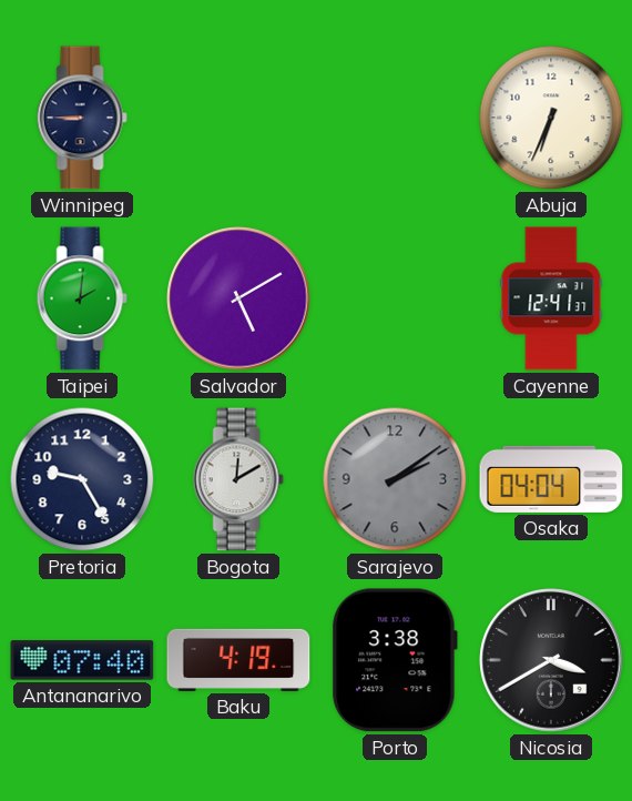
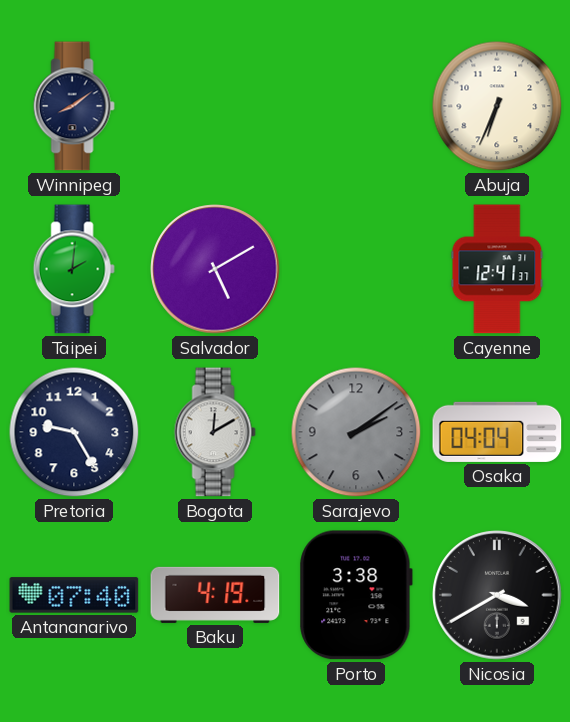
Winnipeg: 8:45 -> 8:09 (74, 106)
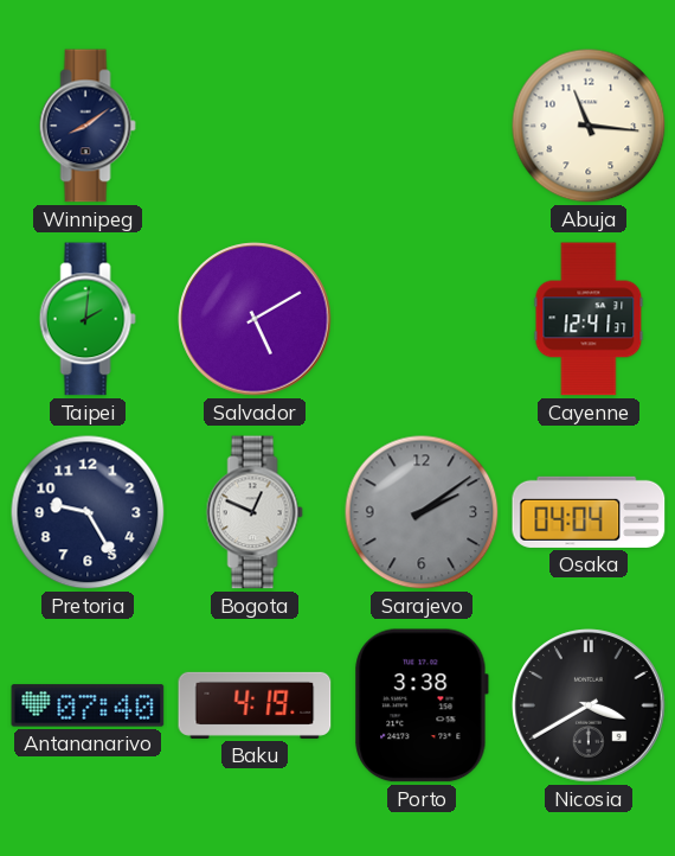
Abuja: 6:34 -> 11:16 (589, 126)
Bogota: 12:10 -> 12:49 (255, 512)
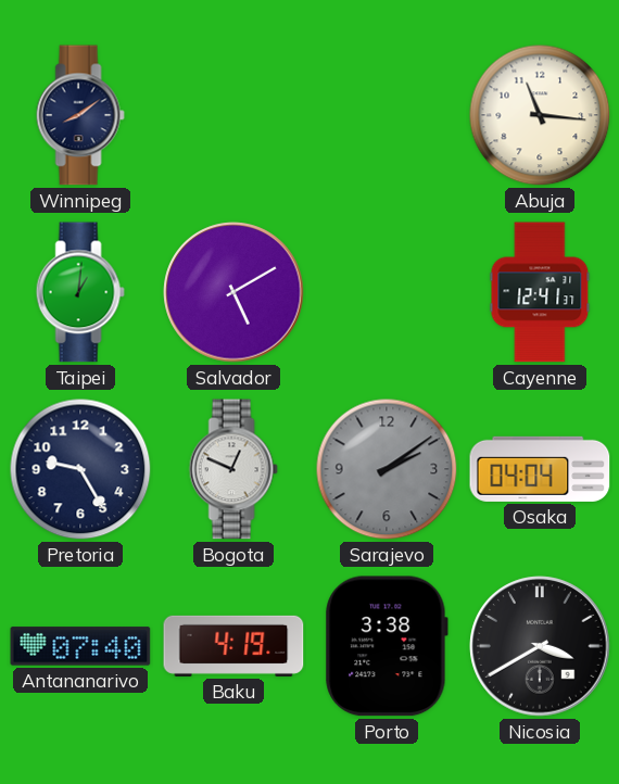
Taipei: 2:01 -> 1:01 (80, 292)
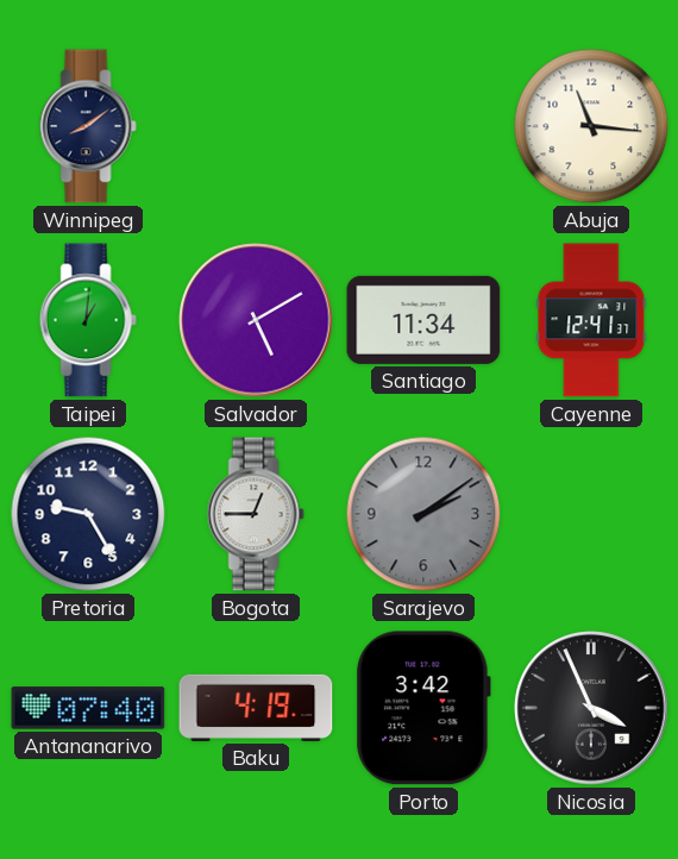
Santiago: none -> 11:34 (423, 320)
Bogota: 12:49 -> 12:45 (256, 514)
Osaka: 04:04 -> none (540, 469)
Porto: 3:38 -> 3:42 (423, 708)
Nicosia: 3:40 -> 3:56 (591, 708)
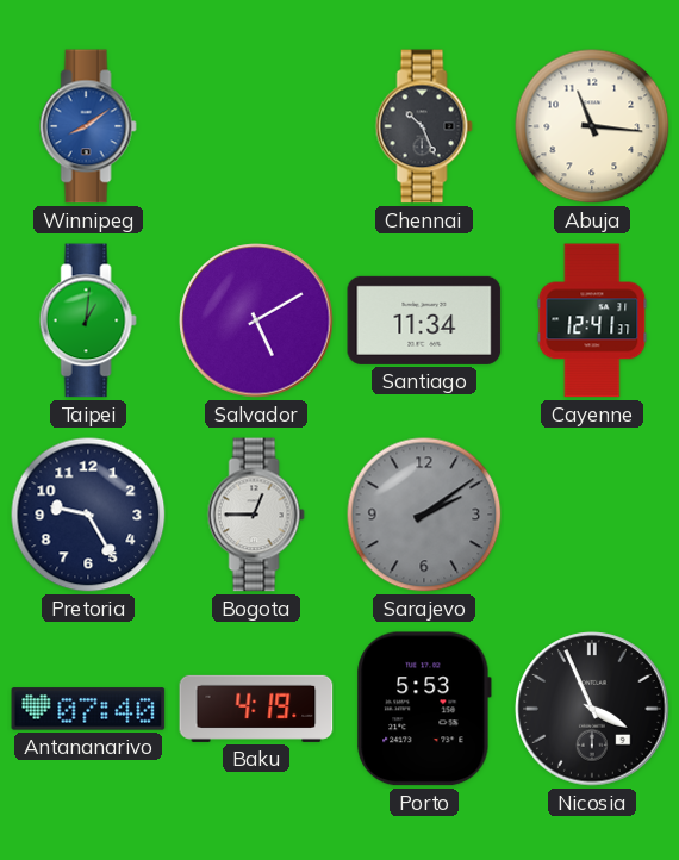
Winnipeg dial: navy -> blue (88, 126)
Chennai: none -> 10:26 (424, 126)
Porto: 3:42 -> 5:53 (424, 709)
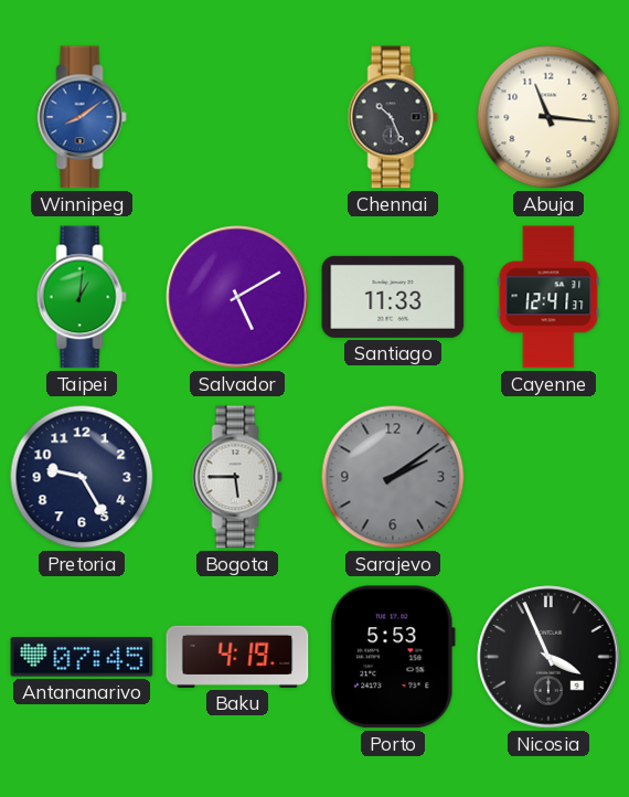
Santiago: 11:34 -> 11:33 (393, 297)
Bogota: 12:45 -> 5:45 (237, 477)
Antananarivo: 07:40 -> 07:45 (82, 657)
